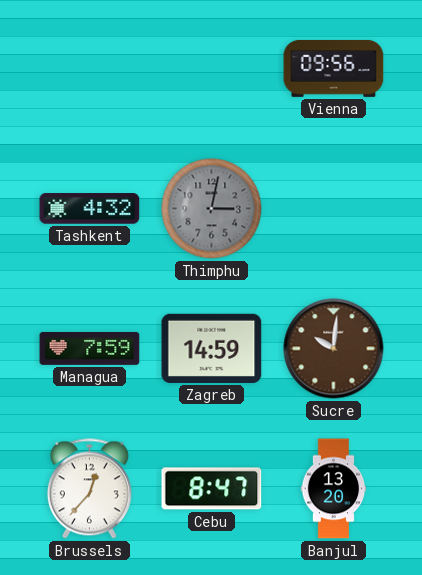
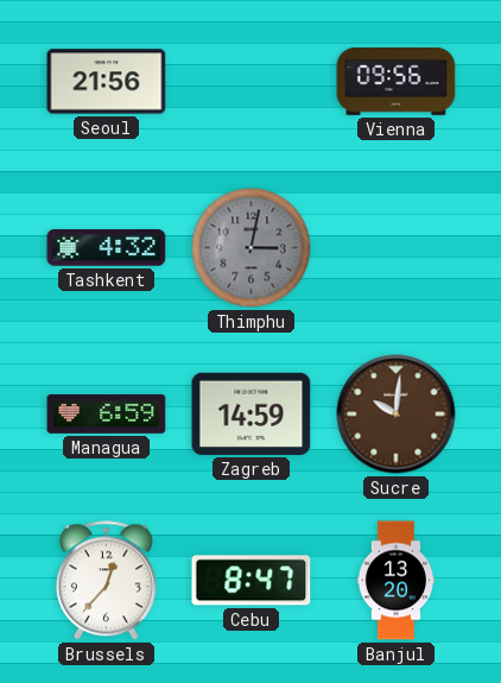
Seoul: none -> 21:56 (107, 82)
Managua: 7:59 -> 6:59 (107, 413)
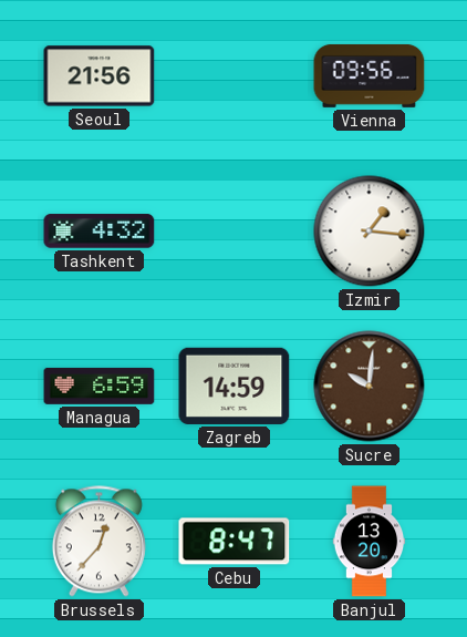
Thimphu: 3:02 -> none (252, 248)
Izmir: none -> 1:16 (370, 232)
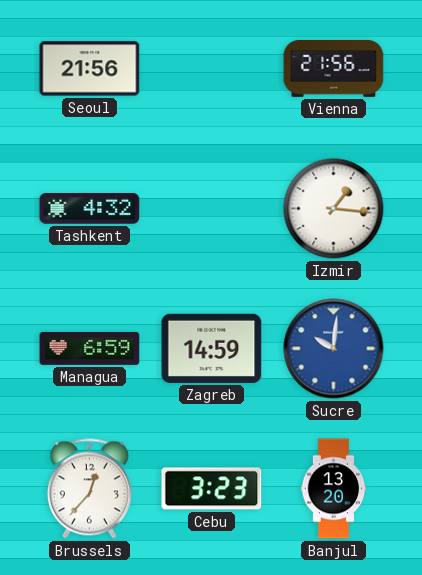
Vienna: 09:56 -> 21:56 (334, 68)
Sucre dial: brown -> blue (334, 349)
Cebu: 8:47 -> 3:23 (212, 489)
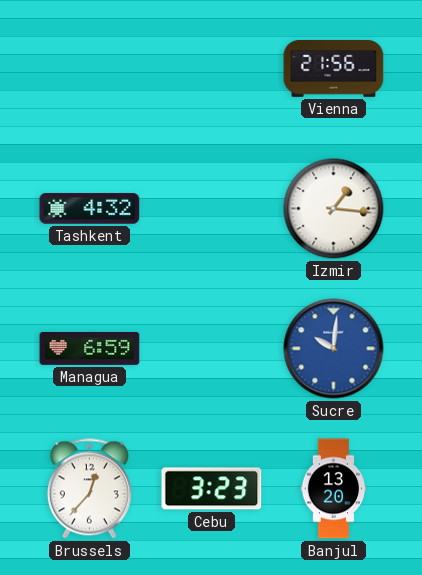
Seoul: 21:56 -> none (90, 69)
Zagreb: 14:59 -> none (212, 348)
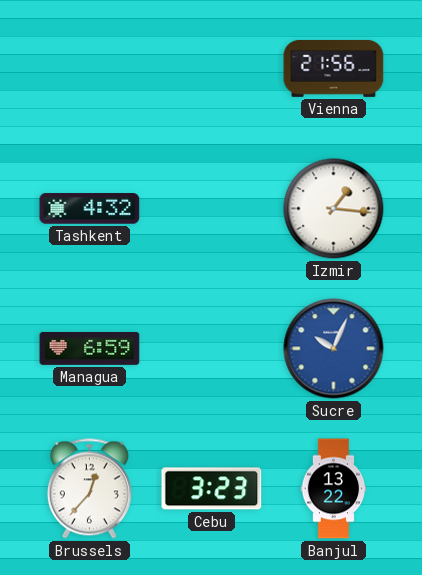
Sucre: 10:01 -> 10:04 (334, 349)
Banjul: 13:20 -> 13:22 (334, 489)
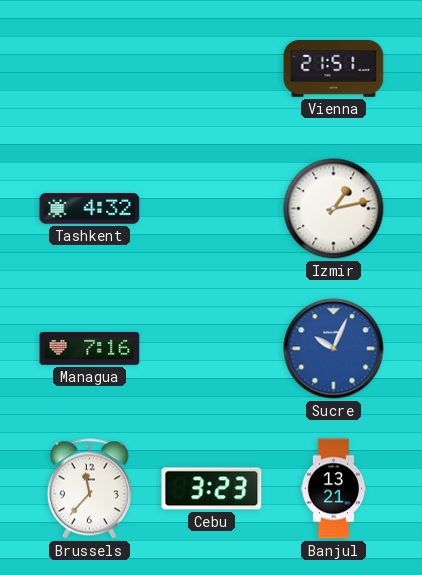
Vienna: 21:56 -> 21:51 (334, 68)
Izmir: 1:16 -> 1:13 (334, 209)
Managua: 6:59 -> 7:16 (90, 348)
Brussels: 12:37 -> 11:37 (89, 489)
Banjul: 13:22 -> 13:21 (334, 489)
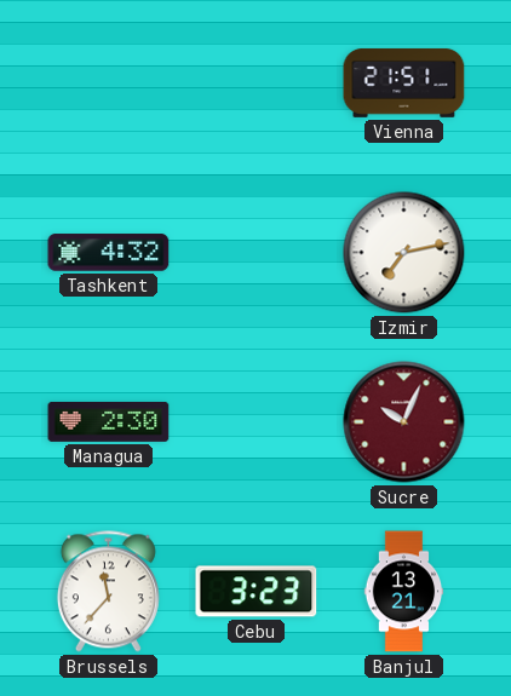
Izmir: 1:13 -> 7:13 (404, 253)
Managua: 7:16 -> 2:30 (109, 421)
Sucre dial: blue -> burgundy (404, 422)
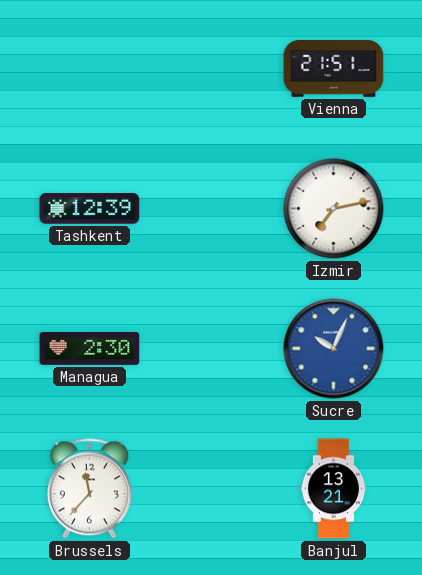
Tashkent: 4:32 -> 12:39 (90, 209)
Sucre dial: burgundy -> blue (334, 349)
Cebu: 3:23 -> none (257, 592)
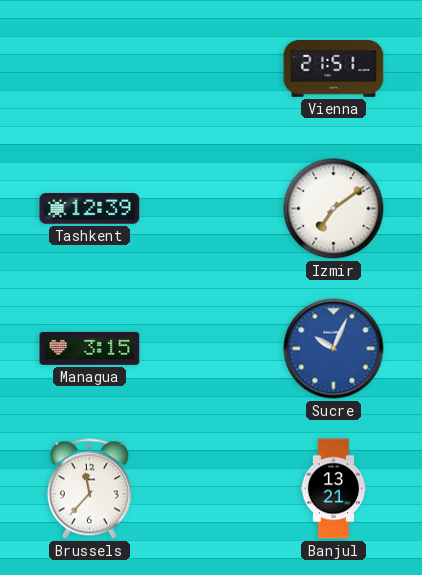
Izmir: 7:13 -> 7:09 (334, 209)
Managua: 2:30 -> 3:15 (90, 348)
